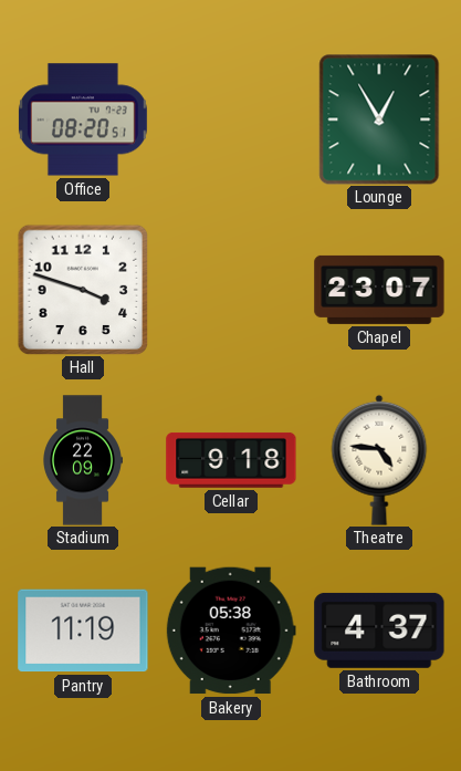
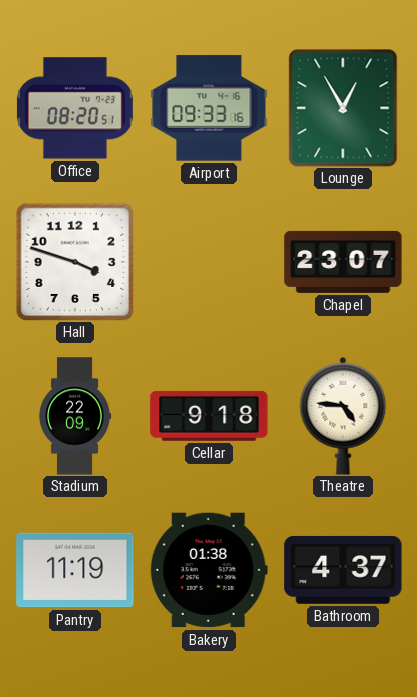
Airport: none -> 09:33 (209, 108)
Bakery: 05:38 -> 01:38 (209, 570)
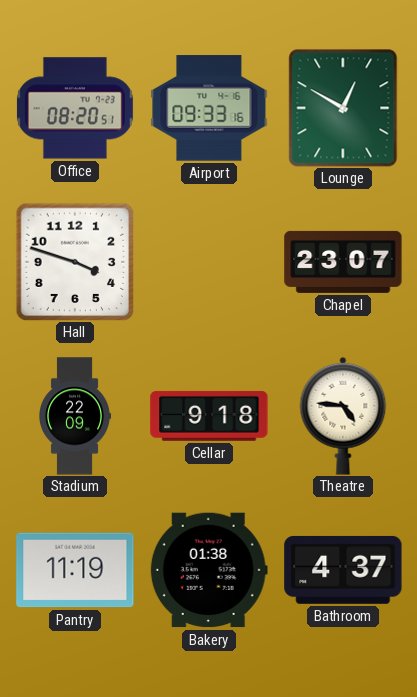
Lounge: 12:55 -> 12:50 (343, 108)
